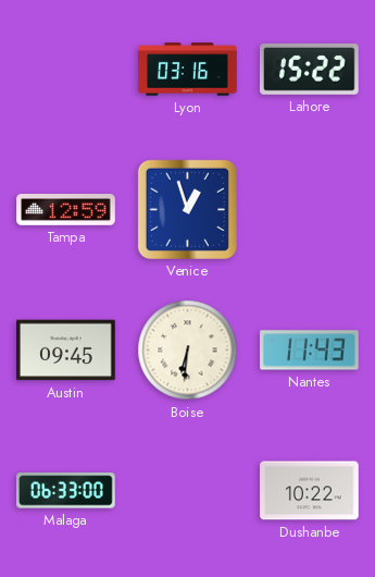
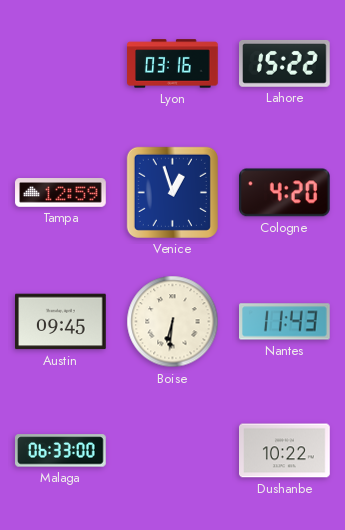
Cologne: none -> 4:20 (284, 193)
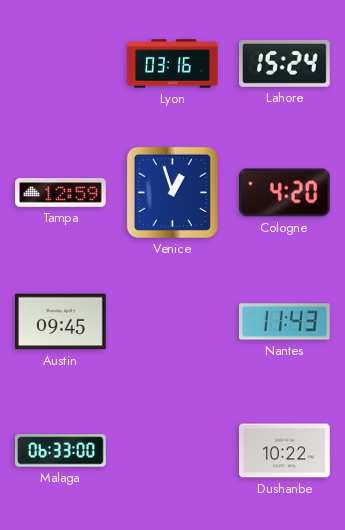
Lahore: 15:22 -> 15:24 (285, 63)
Boise: 6:31 -> none (173, 322)
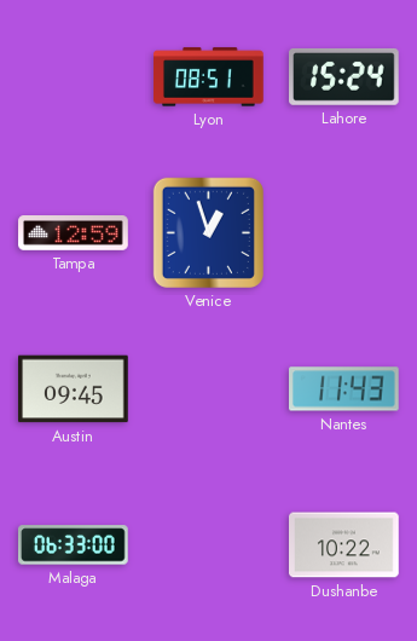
Lyon: 03:16 -> 08:51 (209, 77)
Cologne: 4:20 -> none (284, 193)
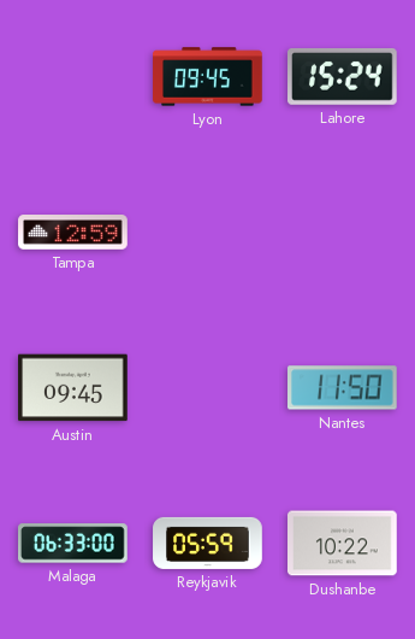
Lyon: 08:51 -> 09:45 (208, 77)
Venice: 12:57 -> none (208, 232)
Nantes: 11:43 -> 11:50 (343, 388)
Reykjavik: none -> 05:59 (208, 543)
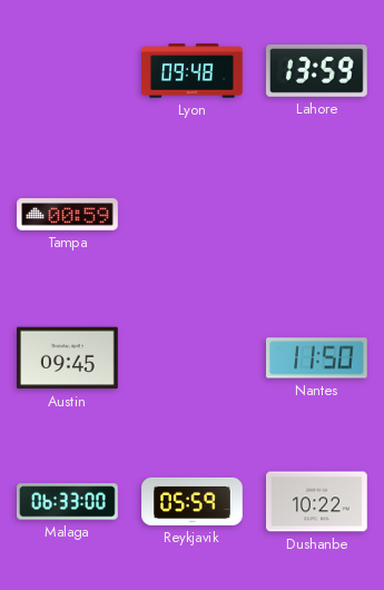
Lyon: 09:45 -> 09:48 (193, 71)
Lahore: 15:24 -> 13:59 (317, 70)
Tampa: 12:59 -> 00:59 (68, 215)
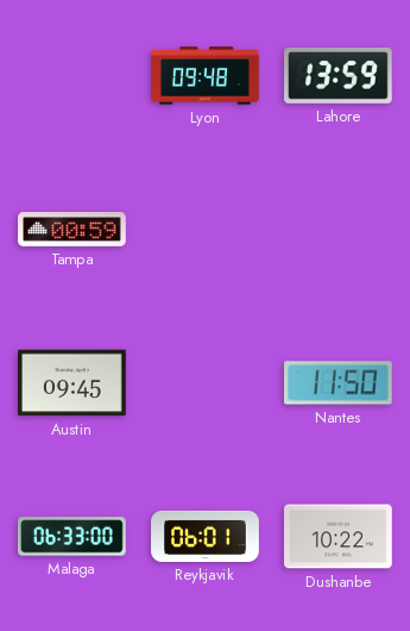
Reykjavik: 05:59 -> 06:01 (206, 536)
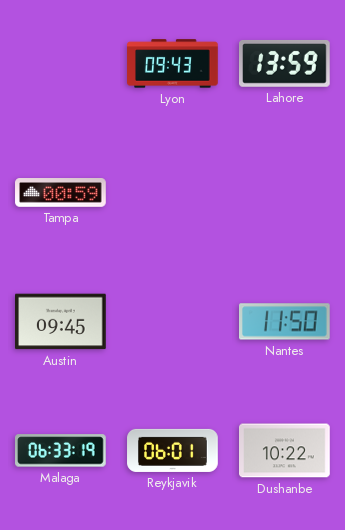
Lyon: 09:48 -> 09:43 (173, 64)
Malaga: 06:33:00 -> 06:33:19 (61, 451)
